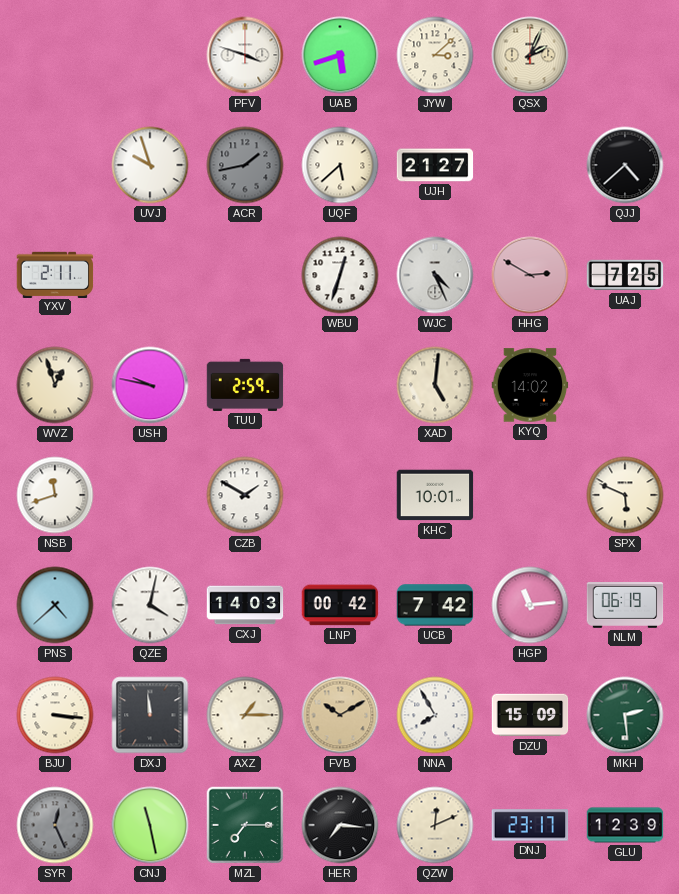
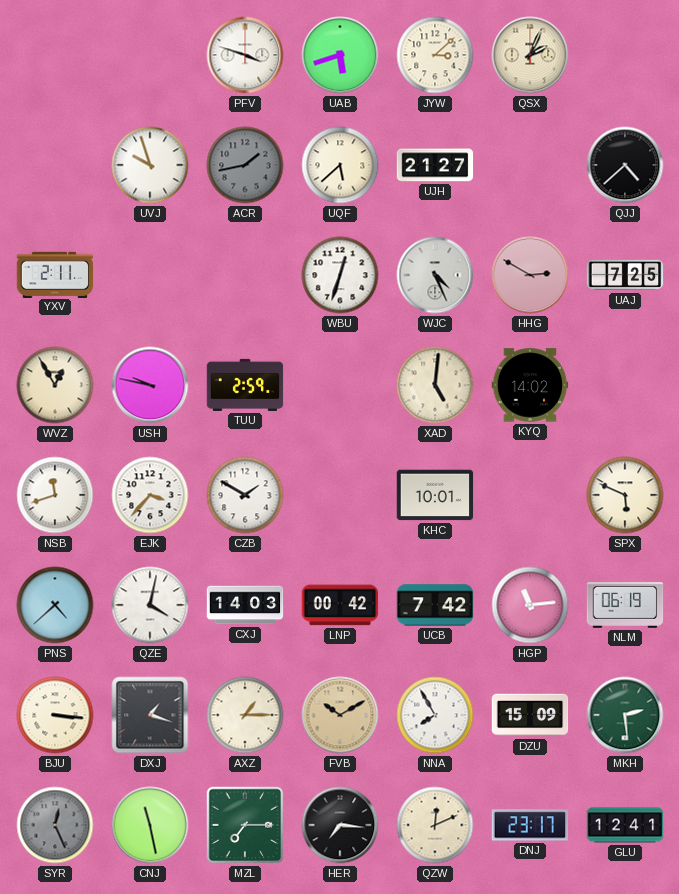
WVZ: 12:57 -> 12:55 (55, 385)
EJK: none -> 3:37 (150, 495)
DXJ: 11:59 -> 1:18 (150, 715)
GLU: 12:39 -> 12:41 (625, 825)
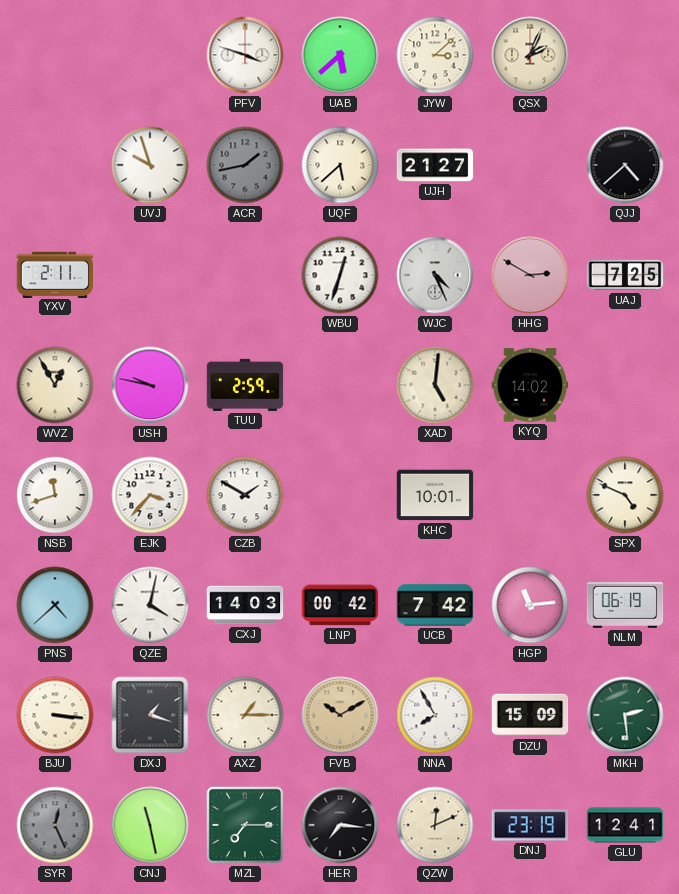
UAB: 5:42 -> 5:38 (340, 55)
SPX: 5:49 -> 4:49 (625, 495)
DNJ: 23:17 -> 23:19 (530, 825)
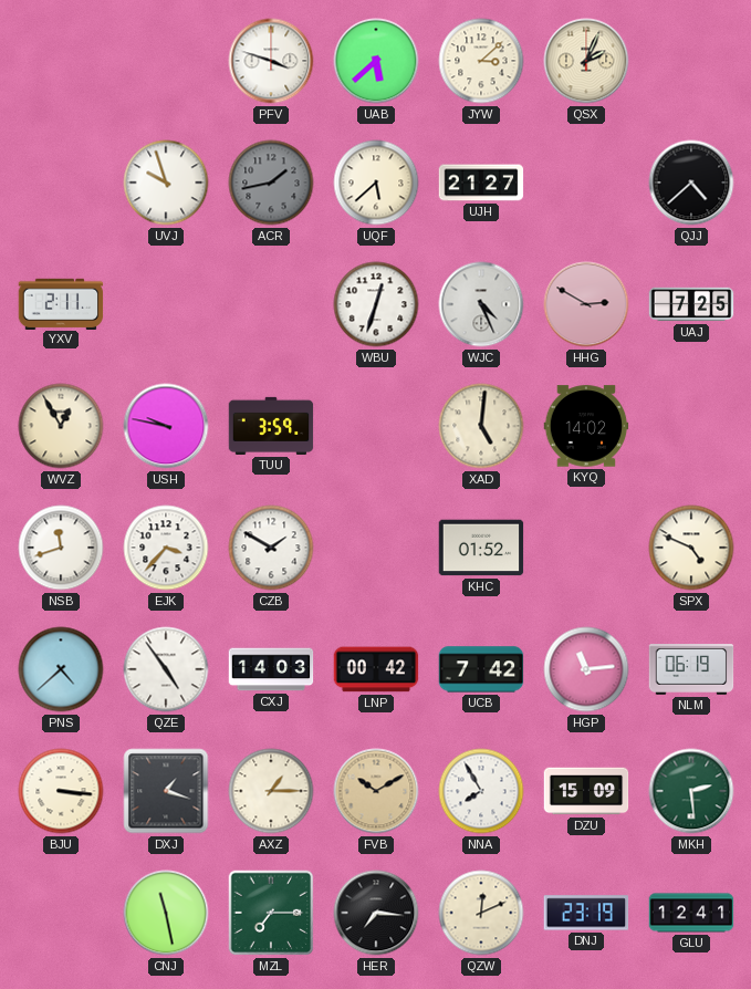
TUU: 2:59 -> 3:59 (271, 426)
KHC: 10:01 -> 01:52 (481, 548)
QZE: 4:02 -> 4:54 (166, 669)
SYR: 12:26 -> none (55, 825)
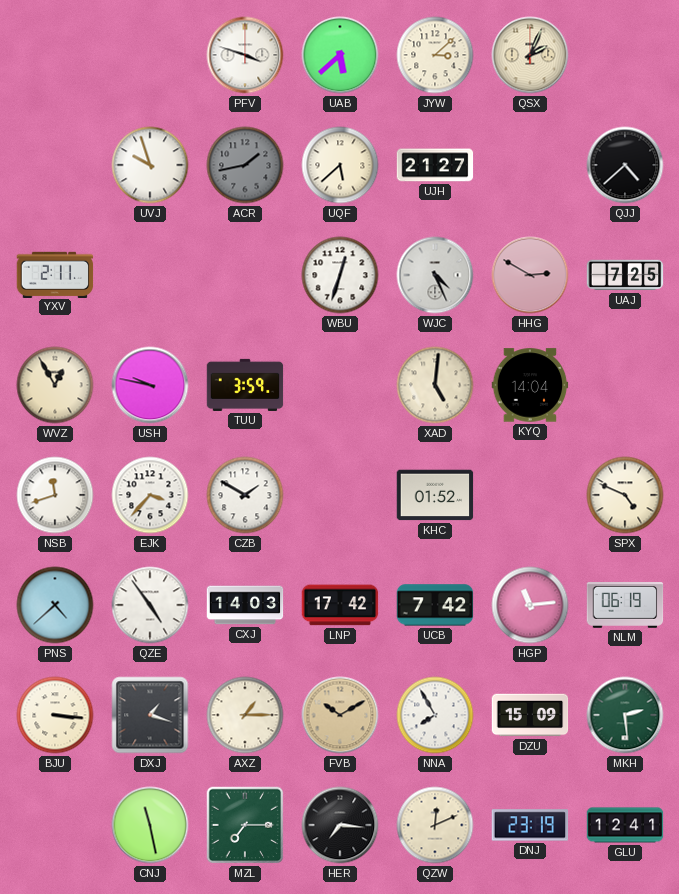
KYQ: 14:02 -> 14:04 (530, 385)
LNP: 00:42 -> 17:42 (340, 605)
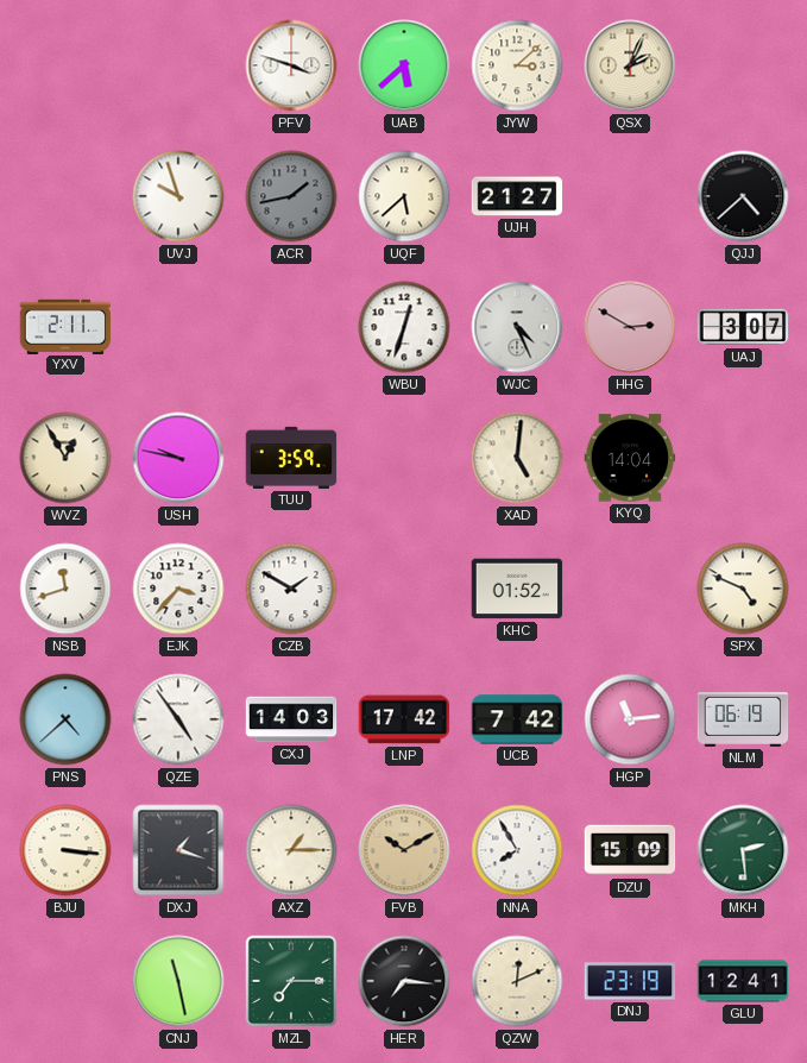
UAJ: 7:25 -> 3:07 (743, 327)
